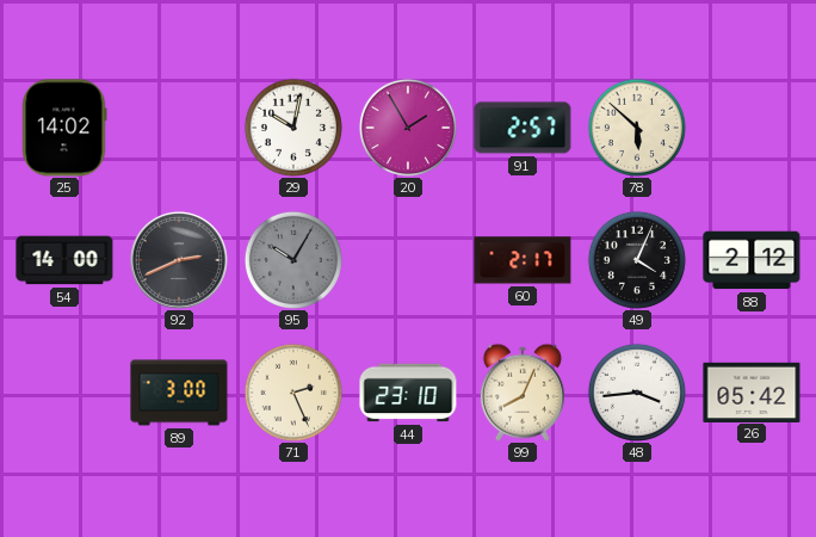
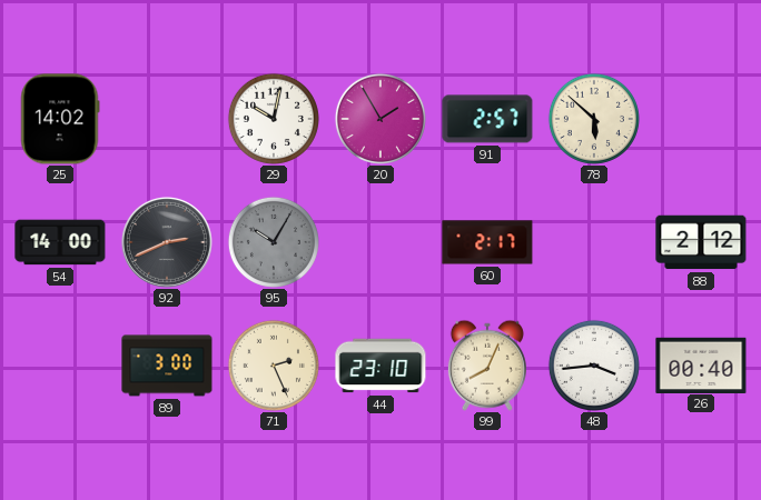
49: 4:04 -> none (637, 260)
26: 05:42 -> 00:40 (701, 364)
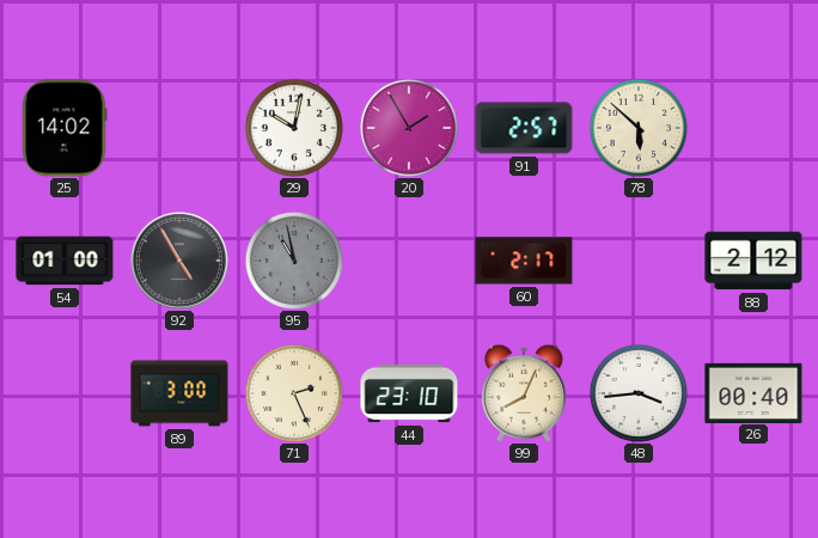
54: 14:00 -> 01:00 (65, 261)
92: 2:41 -> 4:55 (179, 261)
95: 10:05 -> 10:58 (294, 261)
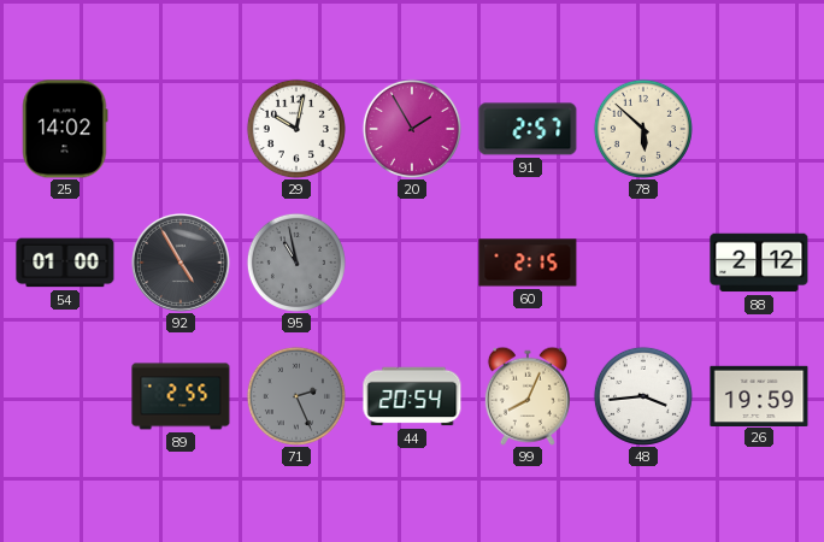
60: 2:17 -> 2:15 (528, 263)
89: 3:00 -> 2:55 (181, 396)
71 dial: cream -> grey (296, 396)
44: 23:10 -> 20:54 (412, 396)
26: 00:40 -> 19:59 (759, 395)
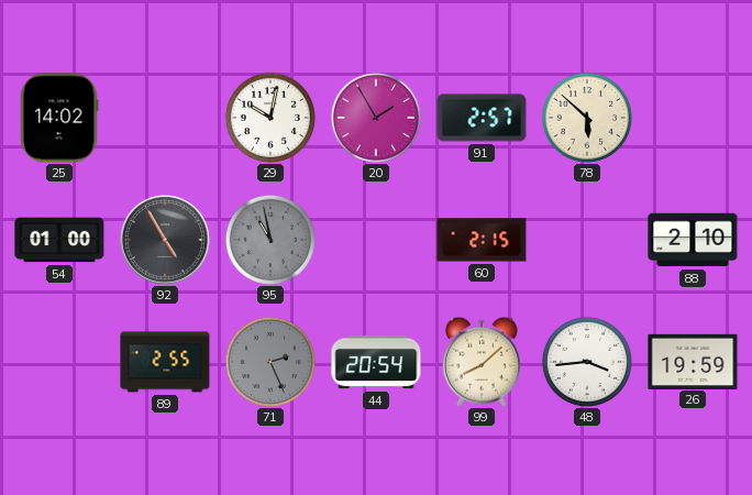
88: 2:12 -> 2:10 (693, 240)
99: 8:04 -> 8:08 (482, 362)
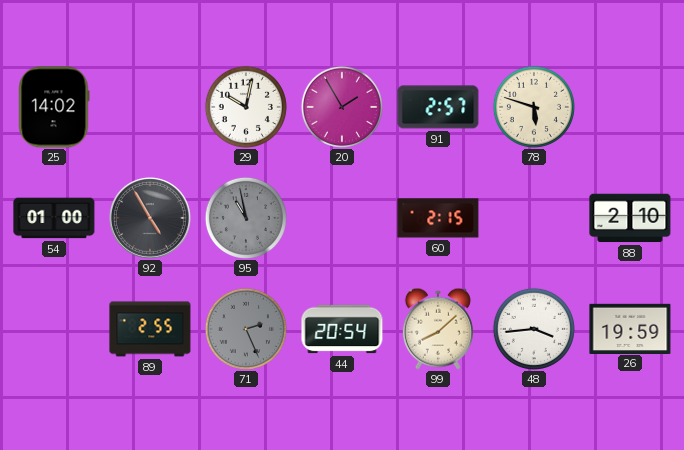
78: 5:52 -> 5:48 (534, 107)
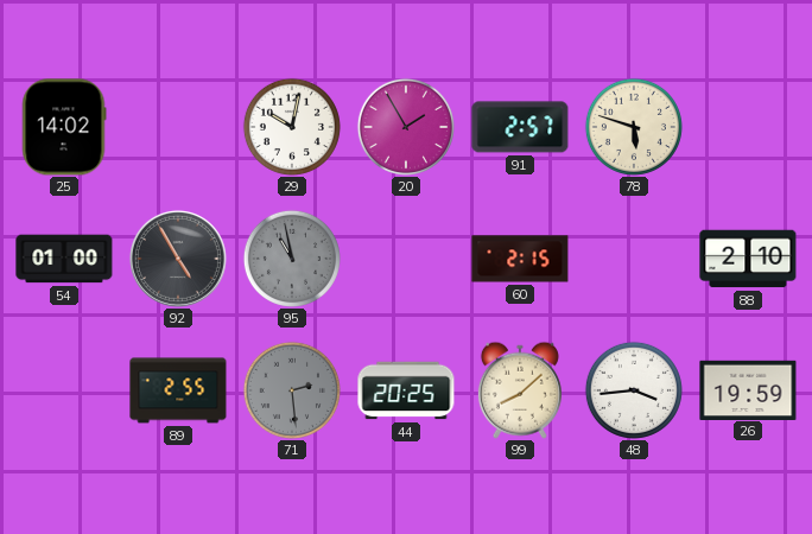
71: 2:26 -> 2:29 (292, 390)
44: 20:54 -> 20:25 (406, 390)
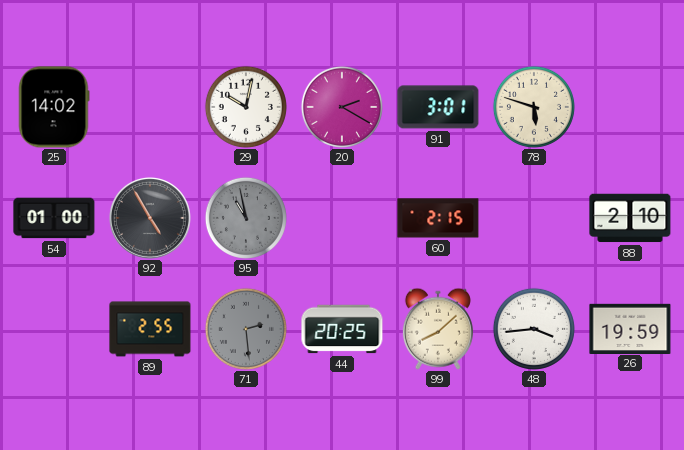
20: 1:55 -> 2:20 (342, 107)
91: 2:57 -> 3:01 (438, 107)
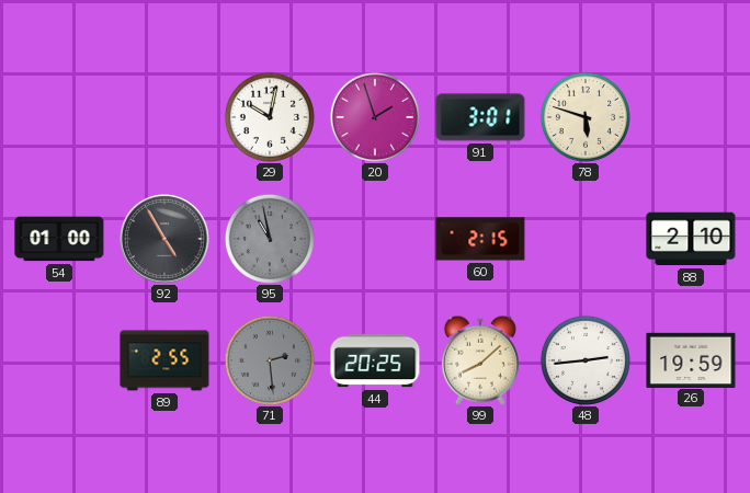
25: 14:02 -> none (54, 107)
20: 2:20 -> 1:57 (375, 117)
48: 3:44 -> 2:44 (586, 360)
